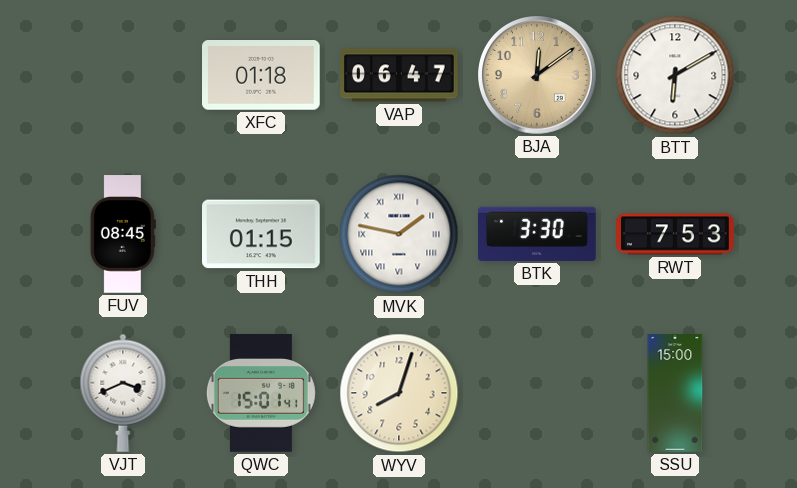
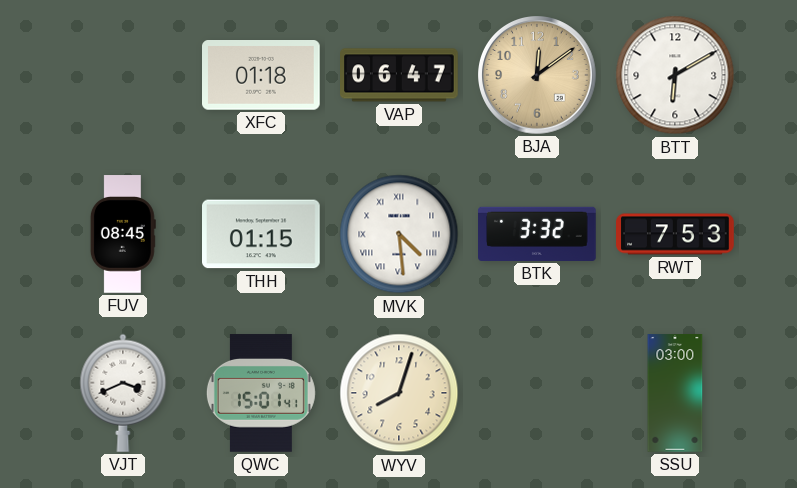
MVK: 1:47 -> 4:29 (399, 234)
BTK: 3:30 -> 3:32 (537, 234)
SSU: 15:00 -> 03:00 (675, 393)
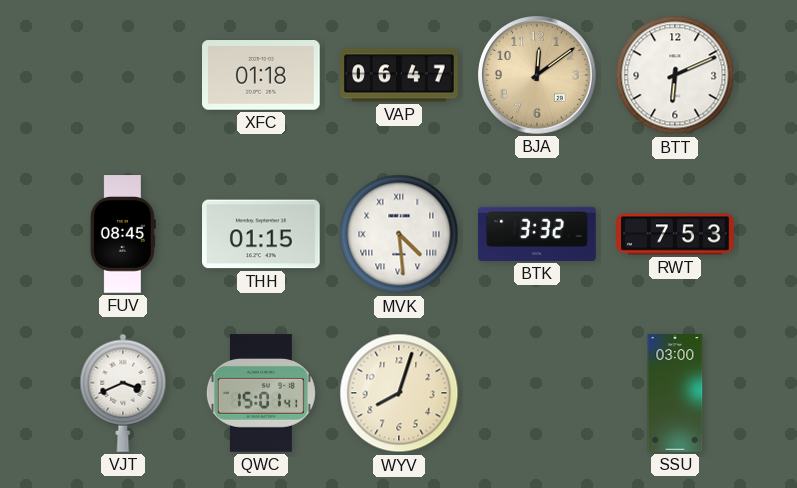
BTT: 6:10 -> 6:11 (675, 75)
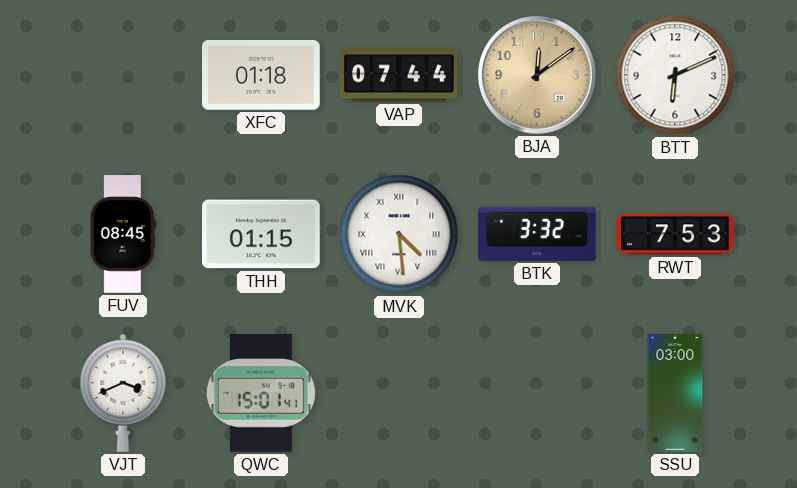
VAP: 06:47 -> 07:44 (399, 75)
WYV: 8:03 -> none (399, 393)
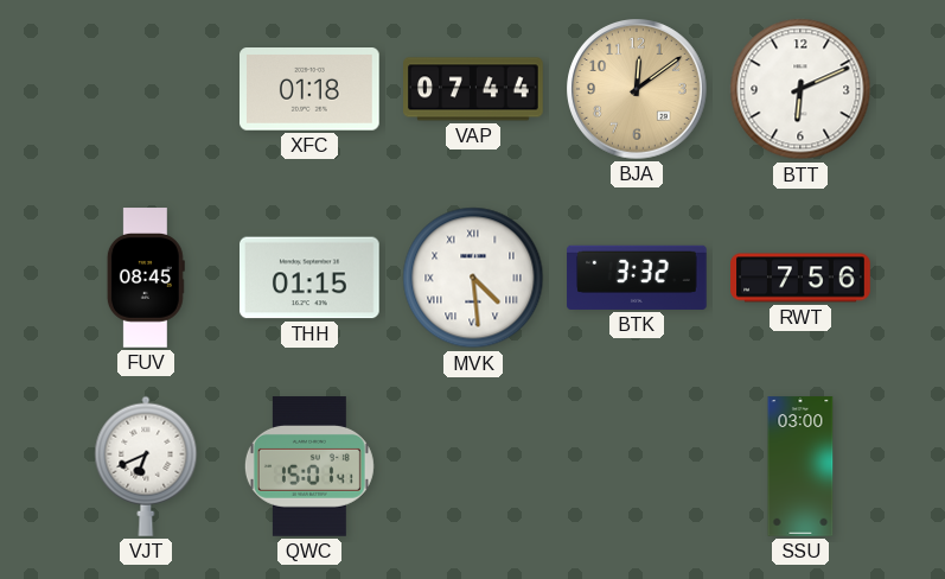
RWT: 7:53 -> 7:56 (800, 278)
VJT: 3:41 -> 6:41 (146, 466)
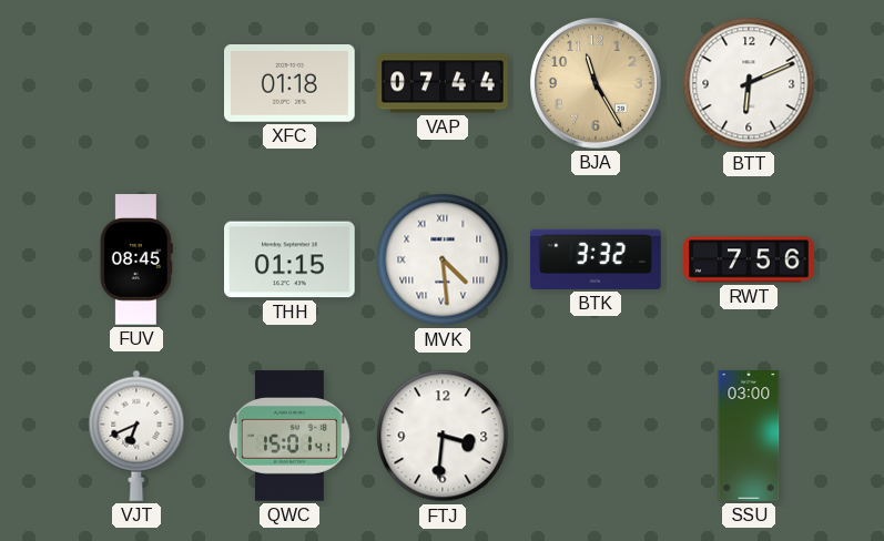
BJA: 12:09 -> 11:25 (597, 84)
FTJ: none -> 3:31 (443, 436)
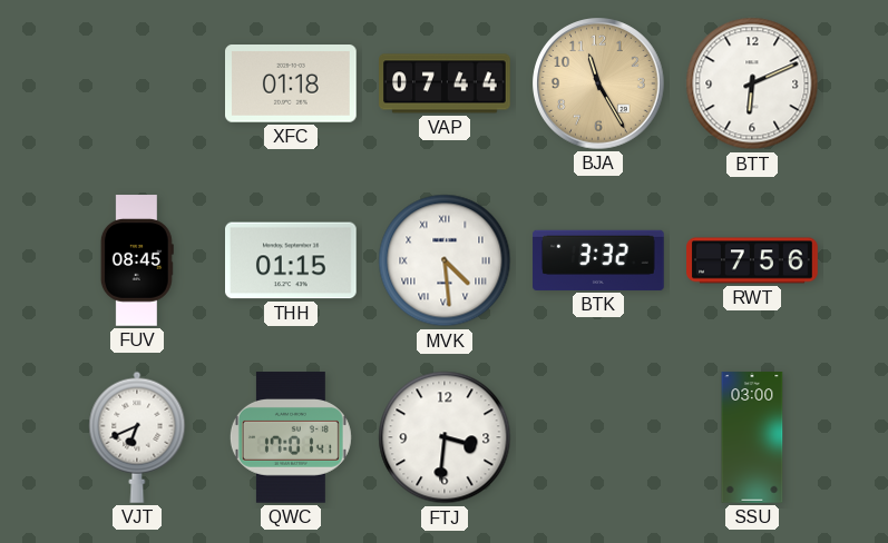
QWC: 15:01 -> 17:01 (291, 437)
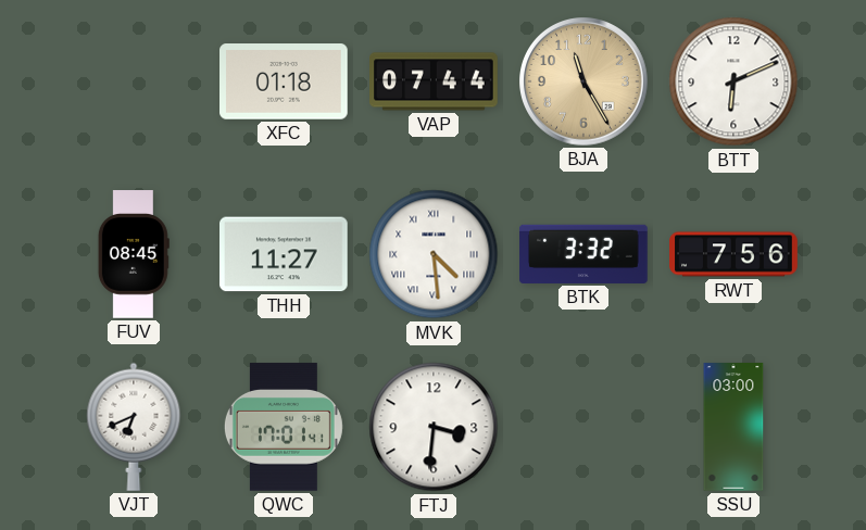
THH: 01:15 -> 11:27 (285, 254)
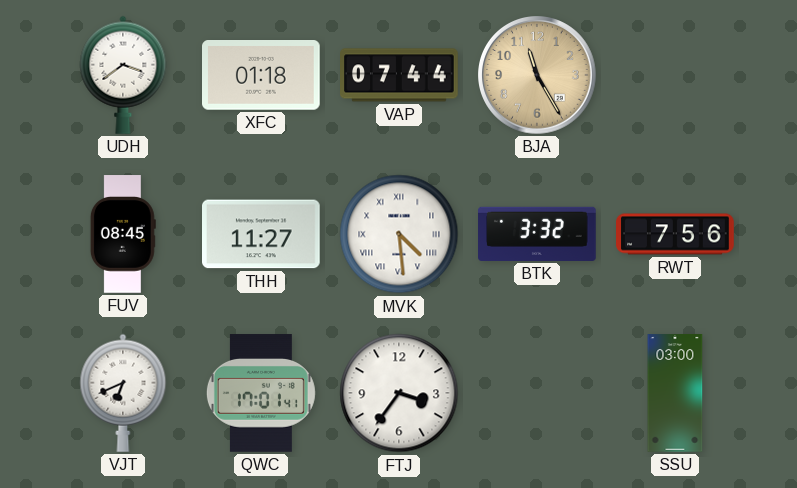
UDH: none -> 3:39 (123, 75)
BTT: 6:11 -> none (733, 81)
FTJ: 3:31 -> 3:36 (399, 393)
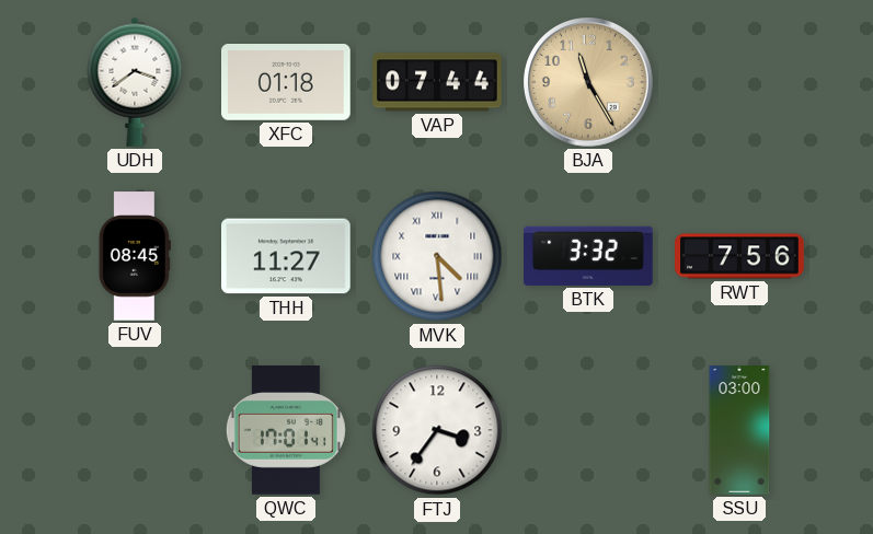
VJT: 6:41 -> none (123, 393)
